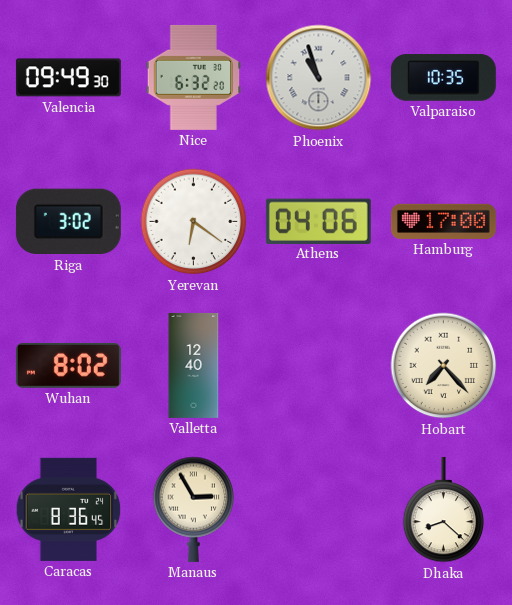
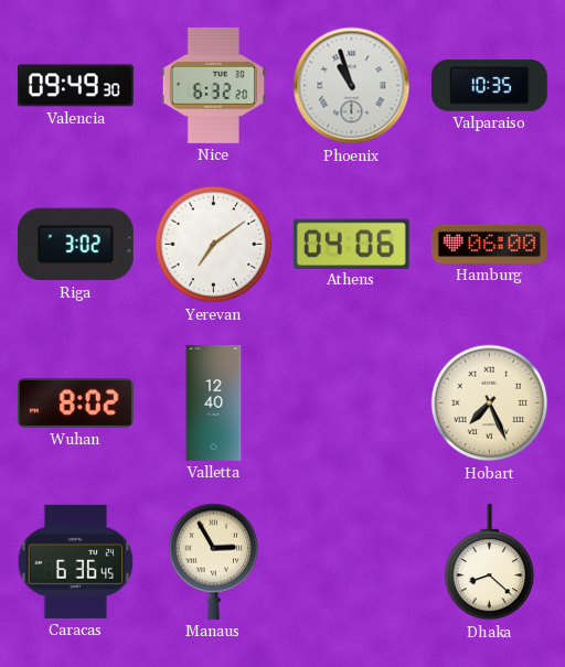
Yerevan: 6:21 -> 7:09 (214, 245)
Hamburg: 17:00 -> 06:00 (489, 244)
Hobart: 7:23 -> 7:26 (490, 404)
Caracas: 8:36 -> 6:36 (76, 561)
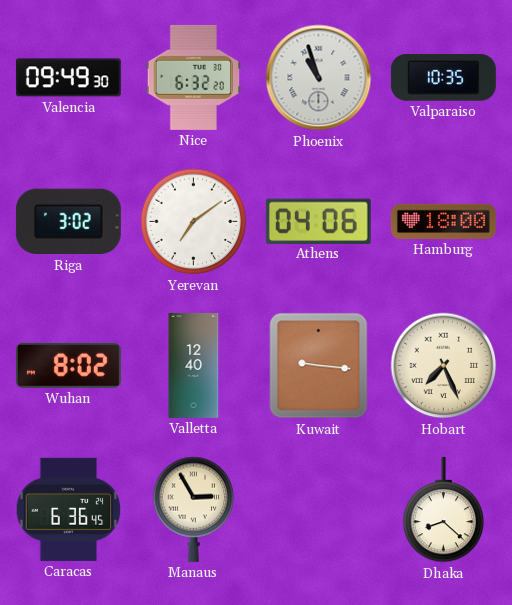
Hamburg: 06:00 -> 18:00 (443, 221)
Kuwait: none -> 9:16 (319, 366)
